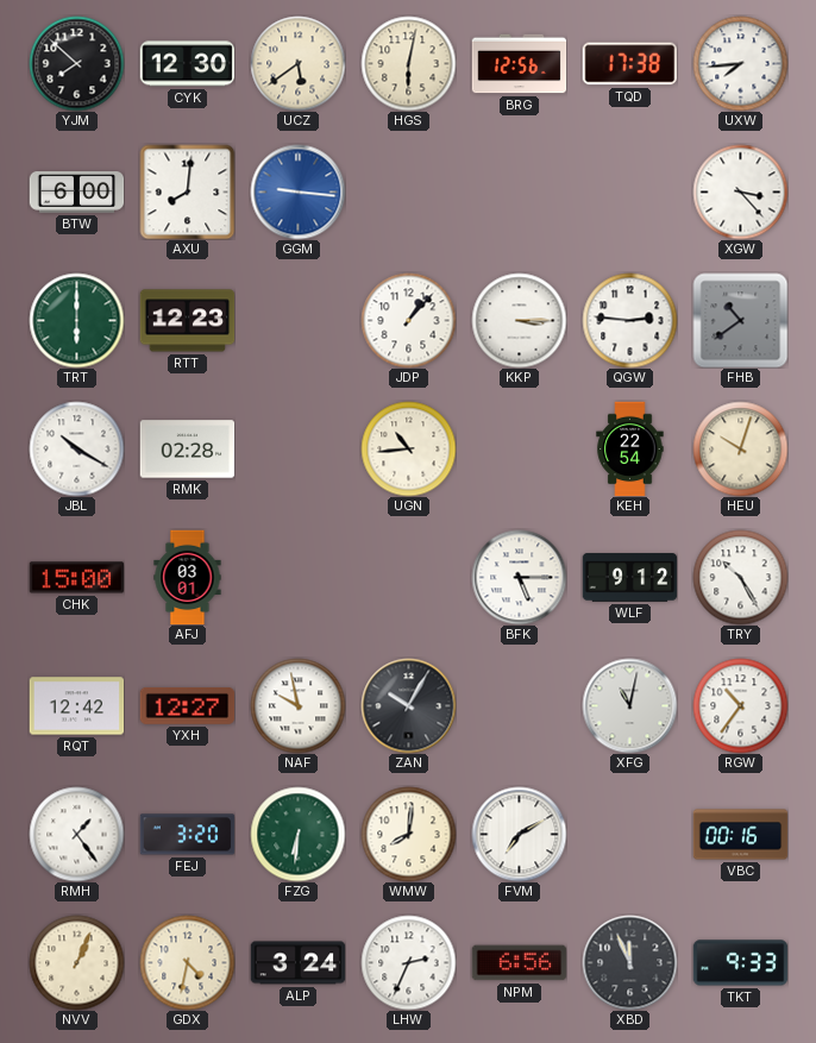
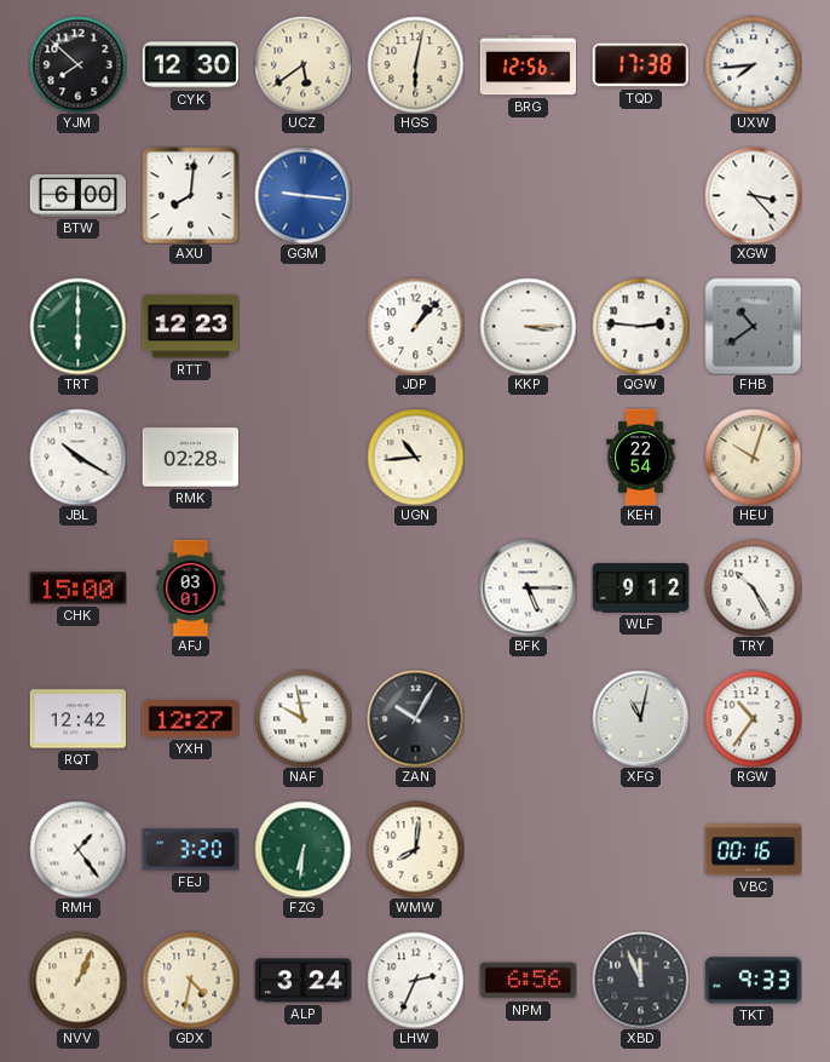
FVM: 7:10 -> none (519, 834)
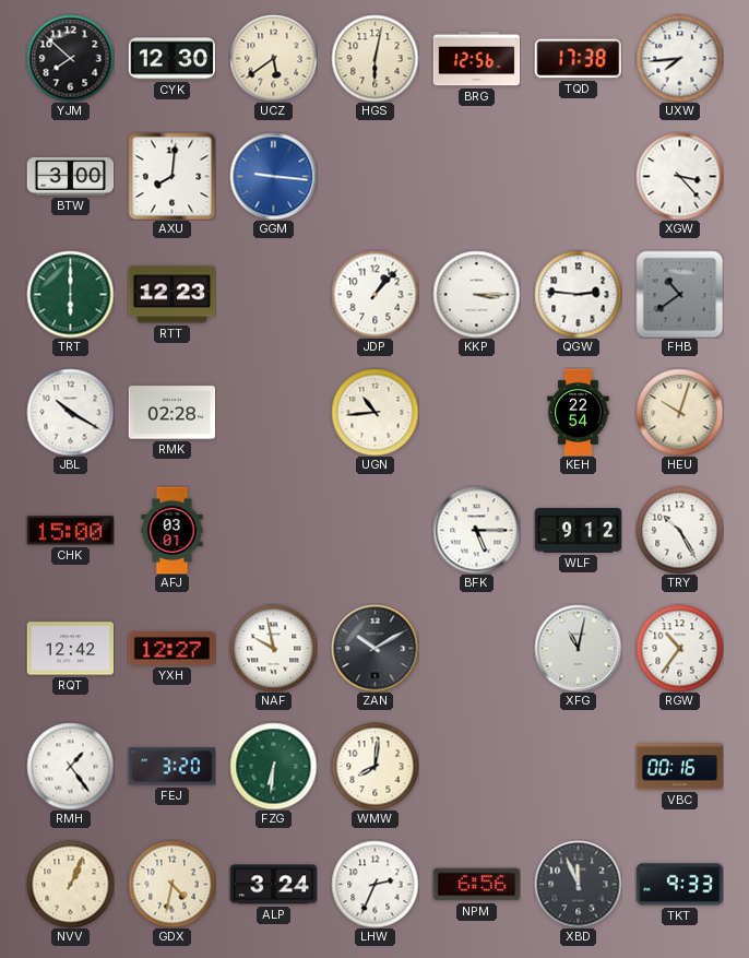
BTW: 6:00 -> 3:00 (70, 177)
ZAN: 10:05 -> 10:10 (374, 648)
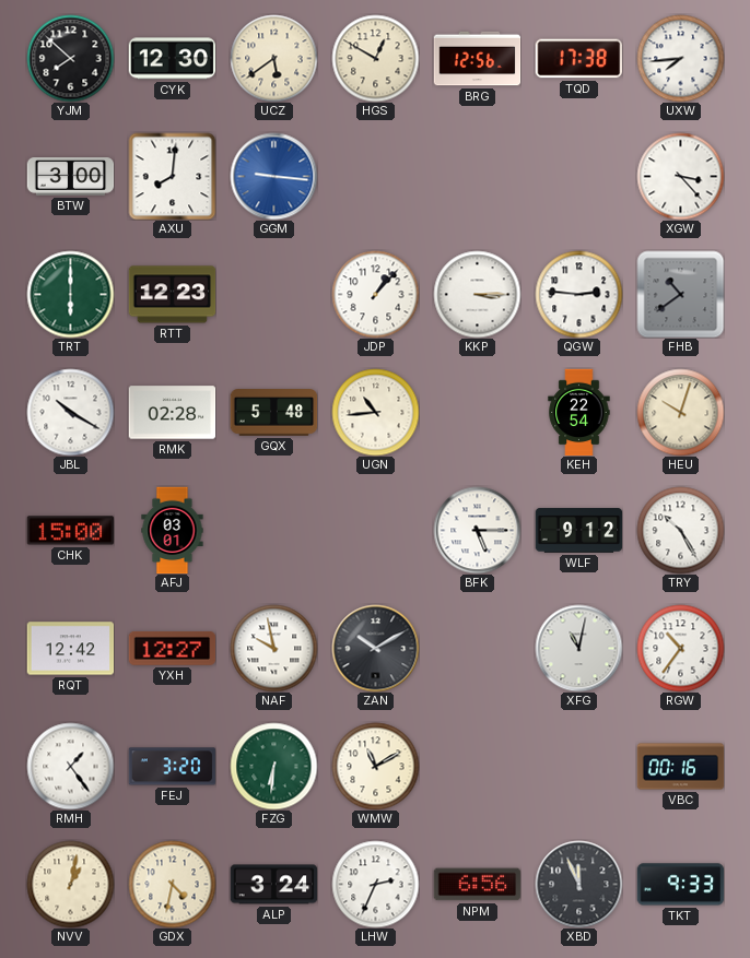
HGS: 6:02 -> 12:50 (375, 58)
GQX: none -> 5:48 (273, 413)
WMW: 8:01 -> 11:10 (375, 766)
NVV: 1:04 -> 1:02 (70, 884)
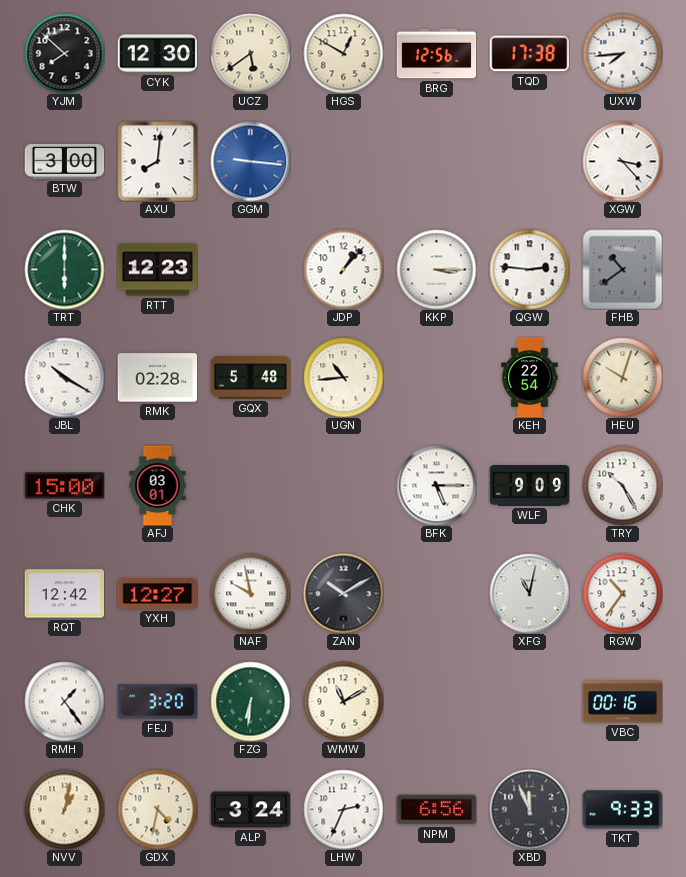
WLF: 9:12 -> 9:09 (529, 486)
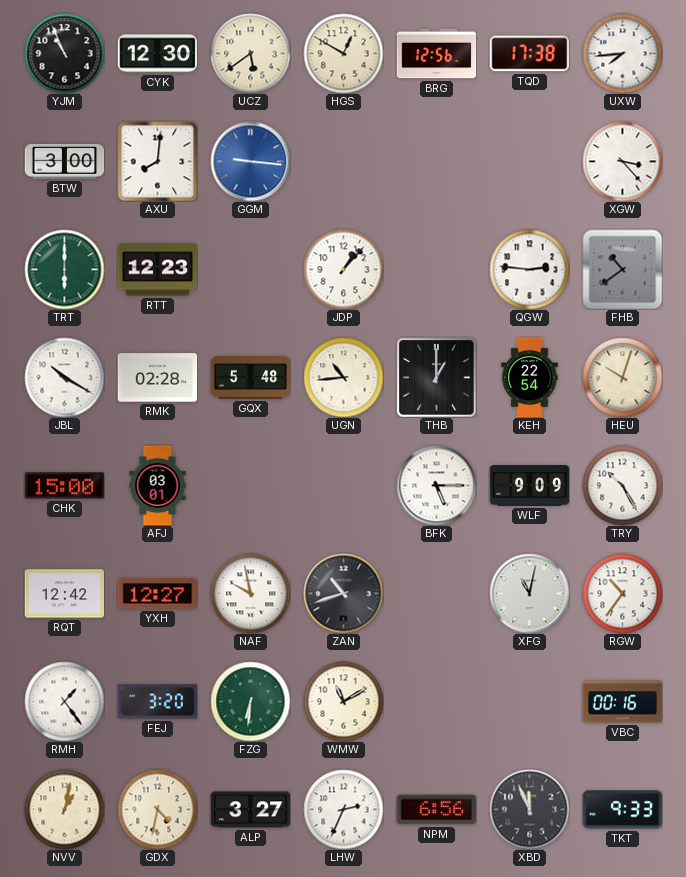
YJM: 7:52 -> 10:56 (64, 53)
KKP: 3:15 -> none (436, 269)
THB: none -> 1:00 (436, 377)
ZAN: 10:10 -> 10:42 (343, 593)
ALP: 3:24 -> 3:27 (250, 810)
